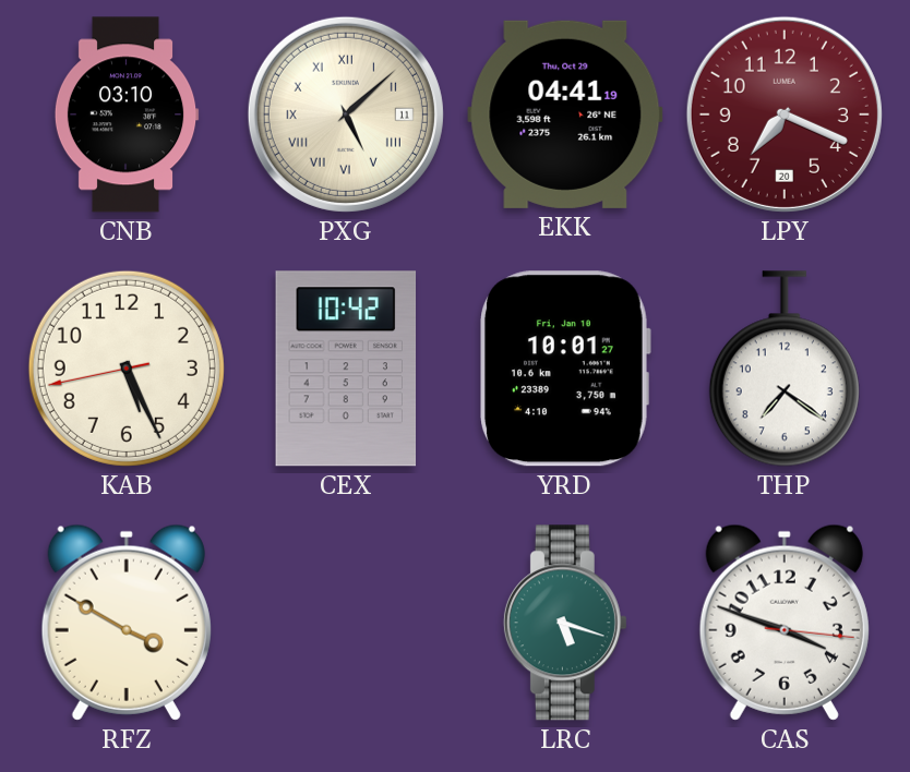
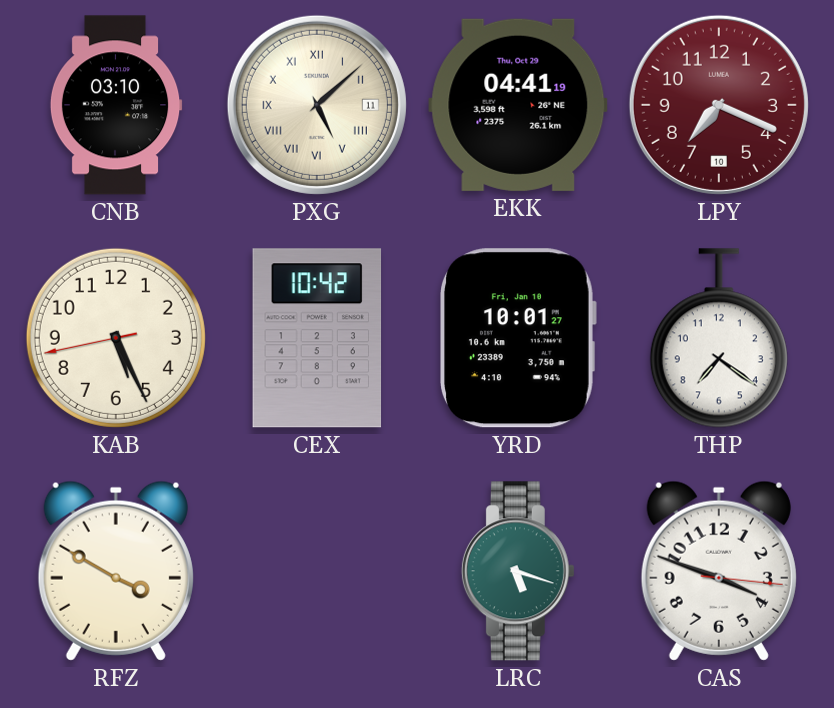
LPY date: 20 -> 10 (719, 105)
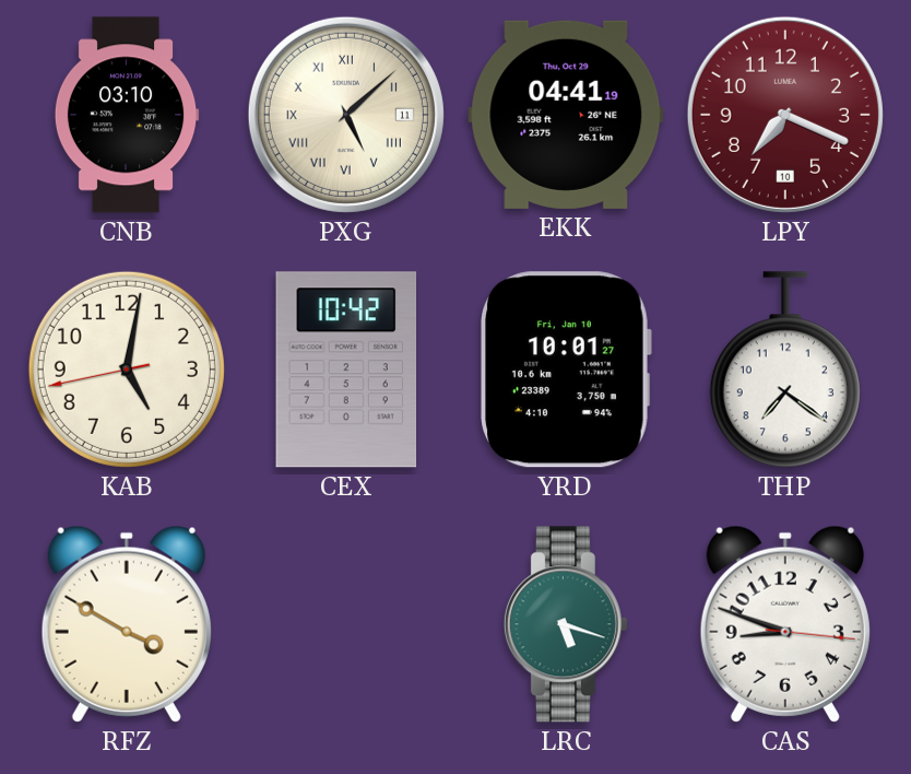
KAB: 5:25 -> 5:01 (127, 370)
CAS: 3:48 -> 8:48 (785, 624)
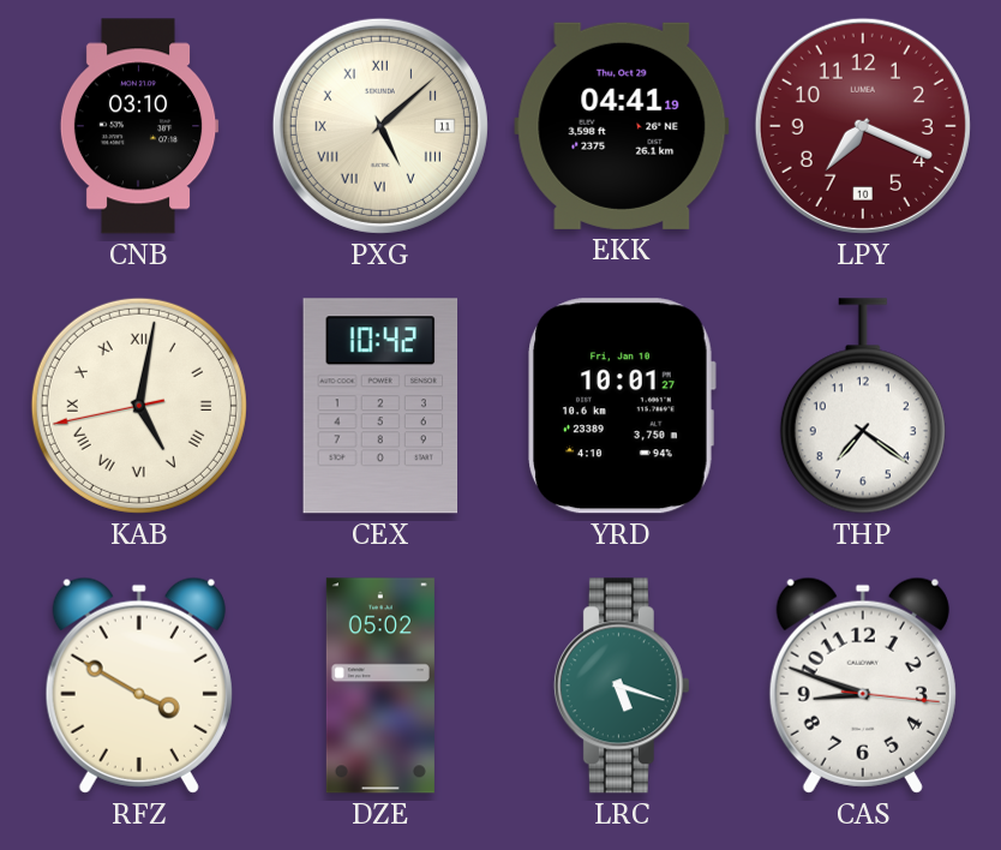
KAB numerals: Arabic -> Roman (139, 406)
DZE: none -> 05:02 (380, 686)
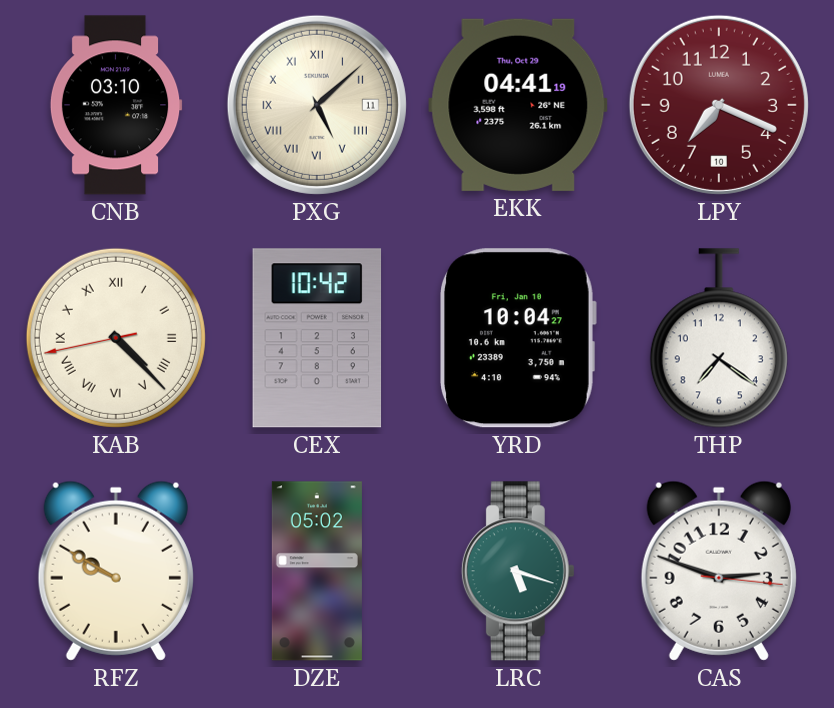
KAB: 5:01 -> 4:22 (116, 338)
YRD: 10:01 -> 10:04 (518, 338)
RFZ: 3:50 -> 9:50 (116, 571)
CAS: 8:48 -> 2:48 (719, 571)
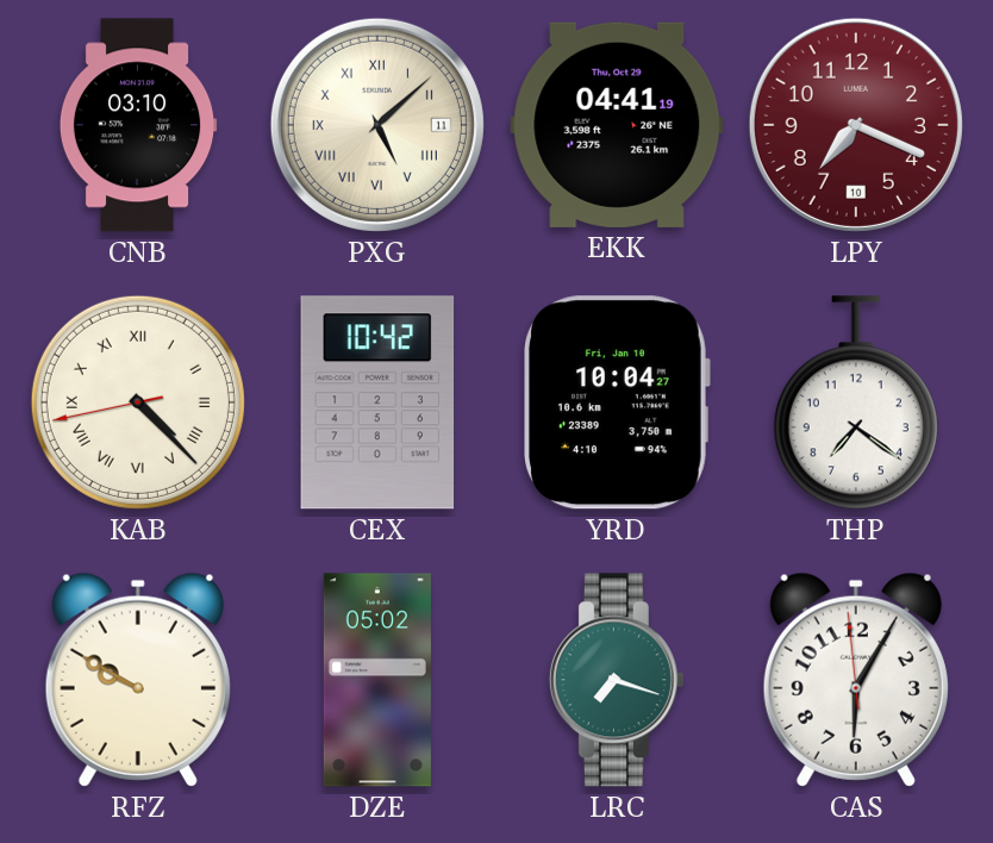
LRC: 5:18 -> 7:18 (617, 680)
CAS: 2:48 -> 6:04 (856, 680)
